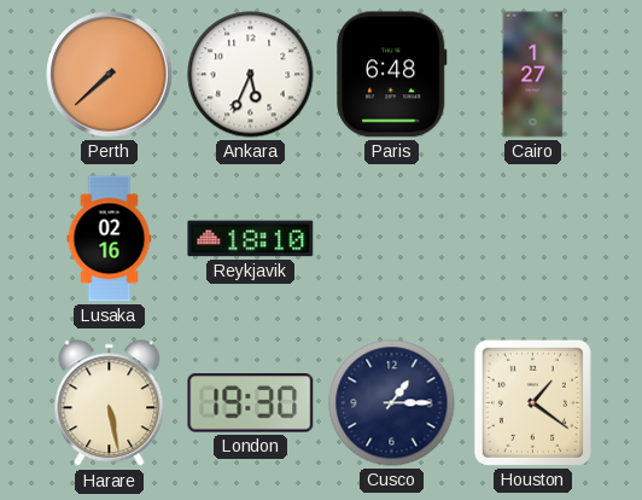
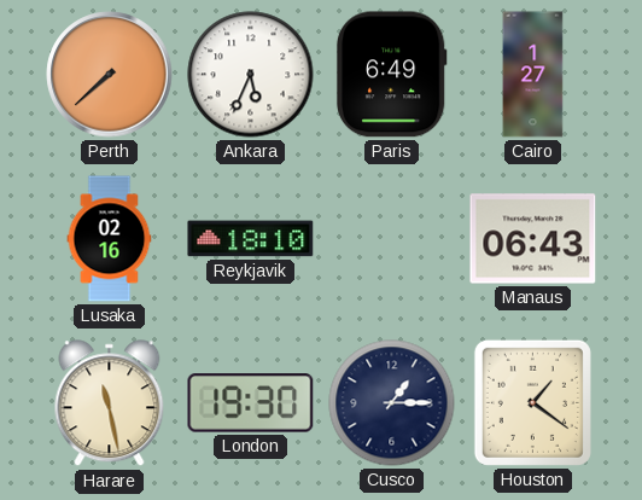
Paris: 6:48 -> 6:49 (391, 75)
Manaus: none -> 06:43 (533, 239)
Harare: 5:28 -> 11:28 (110, 403)
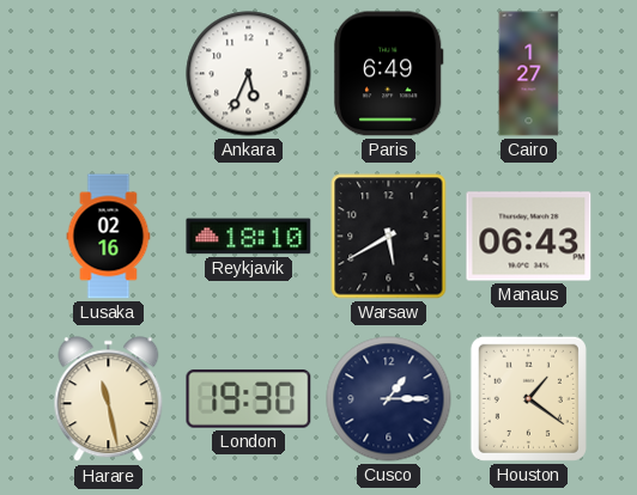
Perth: 7:38 -> none (110, 75)
Warsaw: none -> 5:40 (389, 237)
